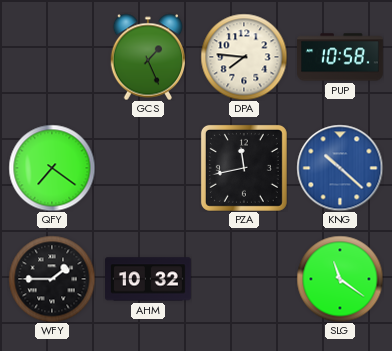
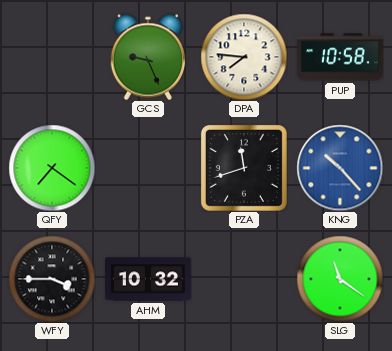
GCS: 1:26 -> 9:26 (148, 57)
PZA: 11:43 -> 11:42 (244, 168)
KNG: 10:22 -> 10:23 (340, 168)
WFY: 1:45 -> 3:45 (52, 279)
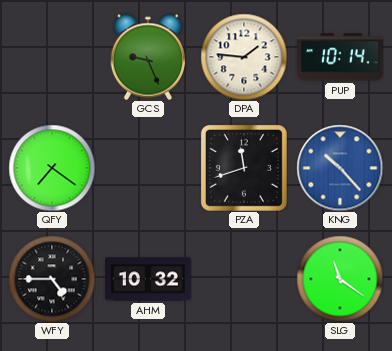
DPA: 7:46 -> 1:46 (244, 57)
PUP: 10:58 -> 10:14 (341, 57)
WFY: 3:45 -> 4:45 (52, 279)
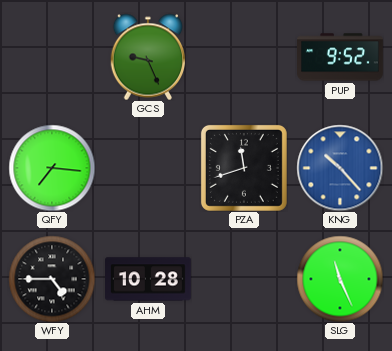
DPA: 1:46 -> none (244, 57)
PUP: 10:14 -> 9:52 (341, 57)
QFY: 7:21 -> 7:16 (52, 168)
AHM: 10:32 -> 10:28 (149, 279)
SLG: 11:21 -> 11:26 (340, 279)
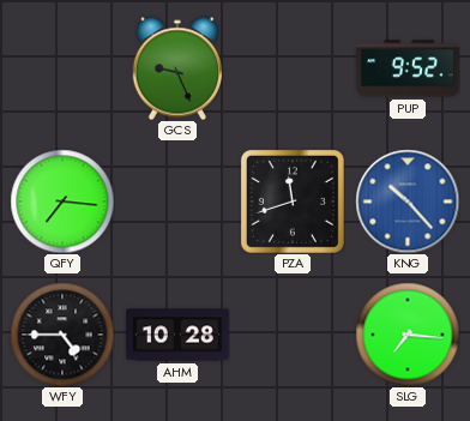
SLG: 11:26 -> 7:16 (408, 335)
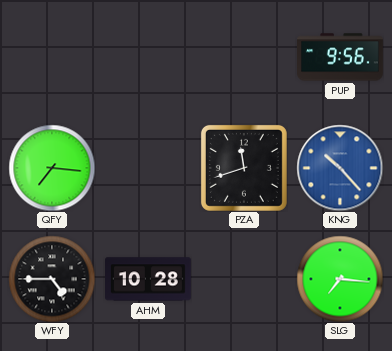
GCS: 9:26 -> none (177, 68)
PUP: 9:52 -> 9:56 (341, 57)
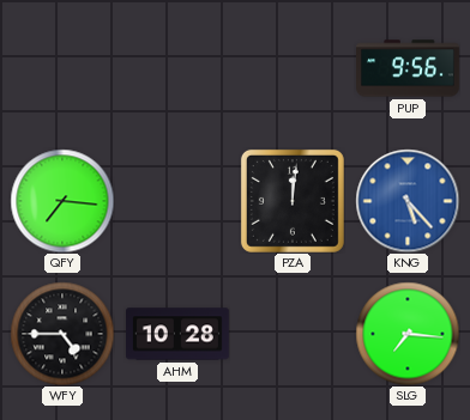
PZA: 11:42 -> 12:01 (293, 201)
KNG: 10:23 -> 5:23 (408, 201)
